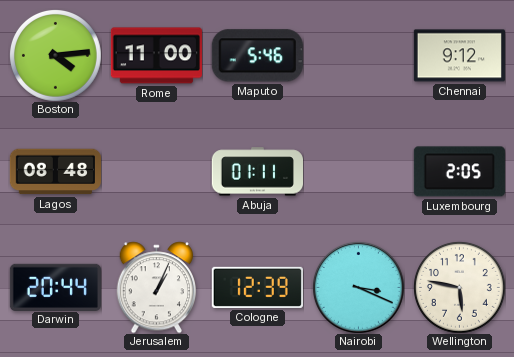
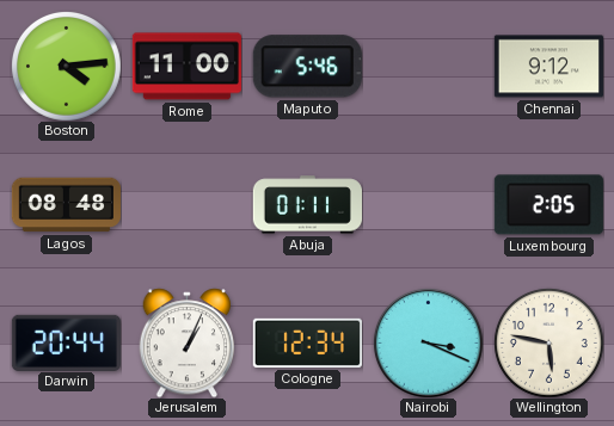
Cologne: 12:39 -> 12:34 (307, 342)
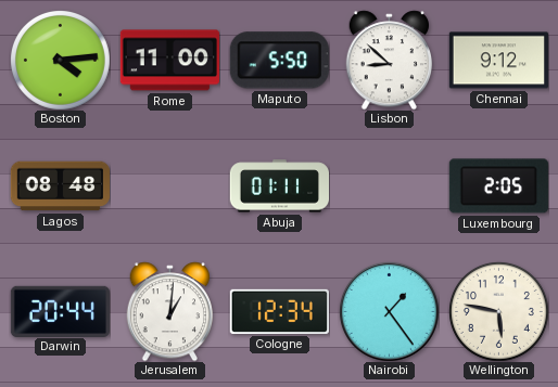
Maputo: 5:46 -> 5:50 (279, 61)
Lisbon: none -> 8:52 (390, 60)
Jerusalem: 1:04 -> 1:01 (170, 311)
Nairobi: 3:19 -> 1:24 (389, 311)
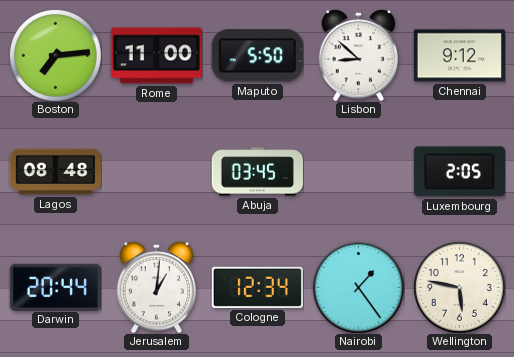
Boston: 4:14 -> 7:14 (55, 55)
Abuja: 01:11 -> 03:45 (257, 172)
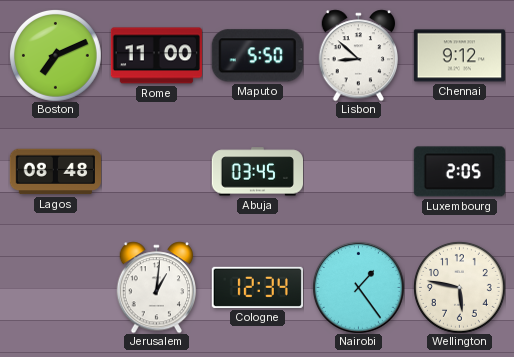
Boston: 7:14 -> 7:11 (55, 55)
Darwin: 20:44 -> none (55, 287)
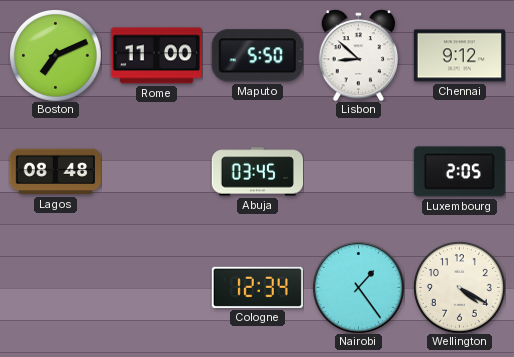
Jerusalem: 1:01 -> none (157, 287)
Wellington: 5:47 -> 4:20 (459, 287)
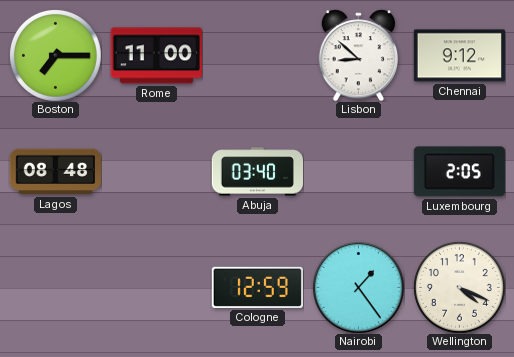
Boston: 7:11 -> 7:15 (55, 55)
Maputo: 5:50 -> none (257, 56)
Abuja: 03:45 -> 03:40 (257, 172)
Cologne: 12:34 -> 12:59 (257, 287)
Wellington: 4:20 -> 4:19 (459, 287)
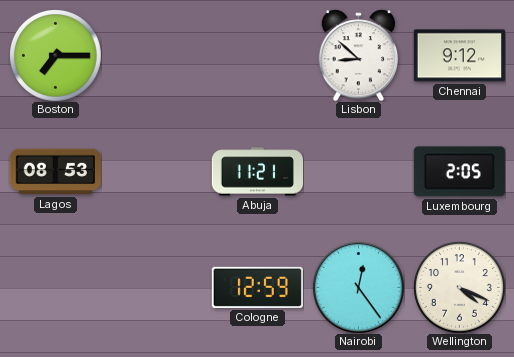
Rome: 11:00 -> none (156, 56)
Lagos: 08:48 -> 08:53 (55, 172)
Abuja: 03:40 -> 11:21 (257, 172)
Nairobi: 1:24 -> 12:24 (358, 287)
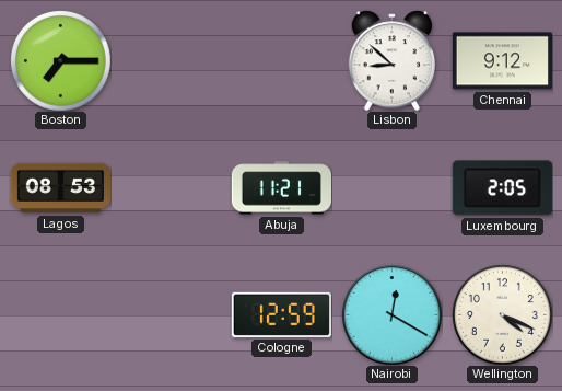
Nairobi: 12:24 -> 12:20 (391, 314)
